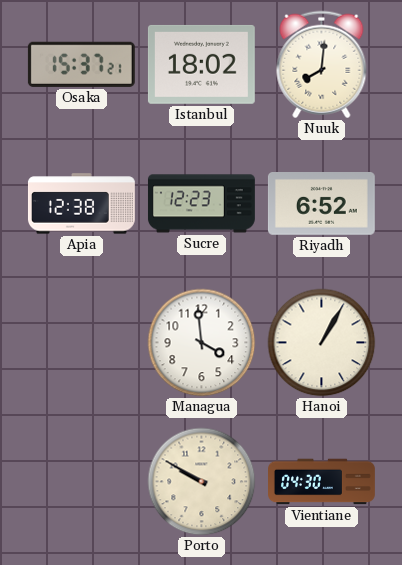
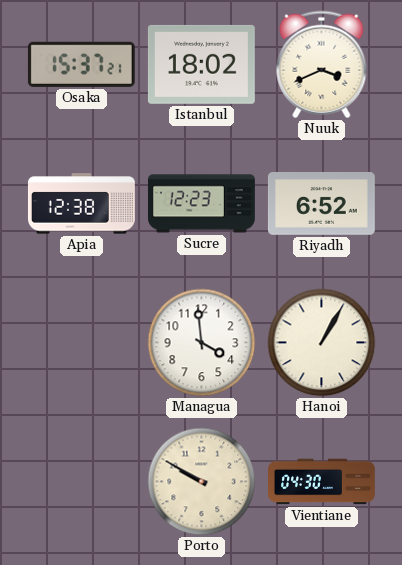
Nuuk: 8:01 -> 3:41 (322, 65)
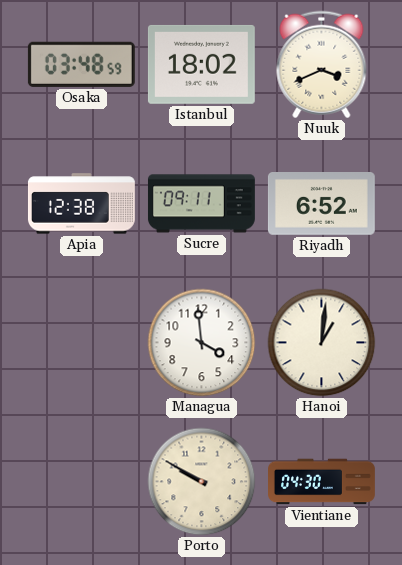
Osaka: 15:37 -> 03:48 (81, 64)
Sucre: 12:23 -> 09:11 (201, 204)
Hanoi: 1:05 -> 1:01 (322, 343)
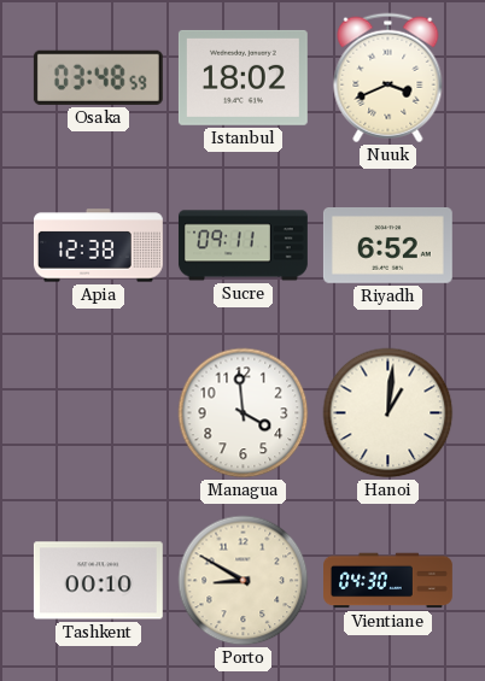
Tashkent: none -> 00:10 (98, 581)
Porto: 9:50 -> 8:50 (244, 581)
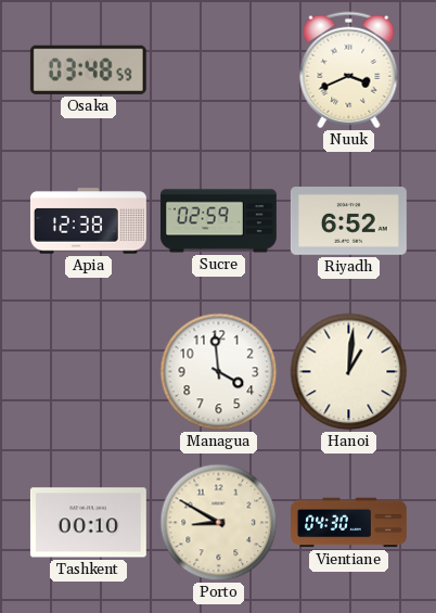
Istanbul: 18:02 -> none (242, 77)
Sucre: 09:11 -> 02:59 (218, 221)
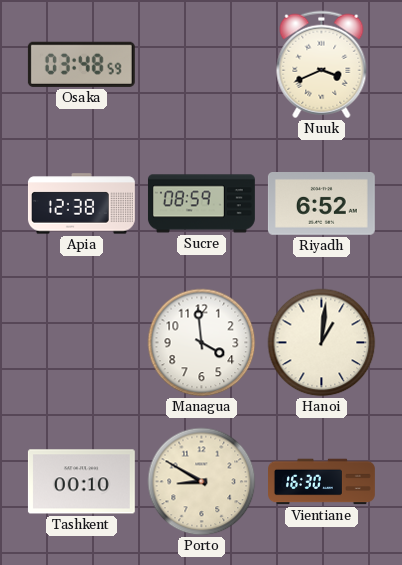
Sucre: 02:59 -> 08:59 (201, 204)
Vientiane: 04:30 -> 16:30 (322, 482)
